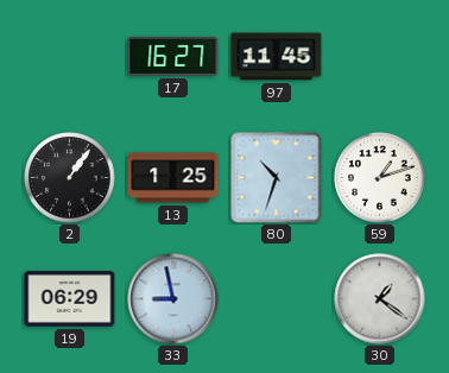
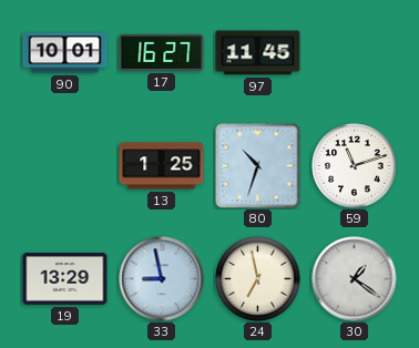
90: none -> 10:01 (65, 53)
2: 1:06 -> none (70, 178)
59: 1:12 -> 11:12 (355, 166)
19: 06:29 -> 13:29 (65, 279)
24: none -> 6:58 (258, 279)
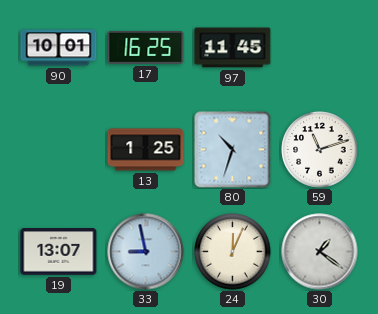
17: 16:27 -> 16:25 (146, 47)
19: 13:29 -> 13:07 (59, 252)
24: 6:58 -> 12:04 (233, 252)
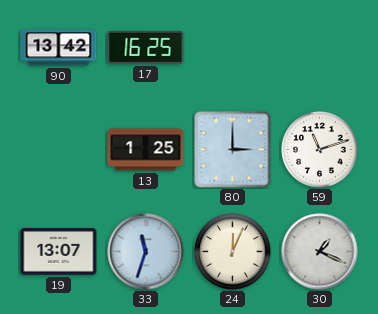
90: 10:01 -> 13:42 (59, 48)
97: 11:45 -> none (233, 48)
80: 10:33 -> 3:00 (233, 150)
33: 8:58 -> 11:33 (146, 252)
30: 1:21 -> 1:19 (320, 252)
